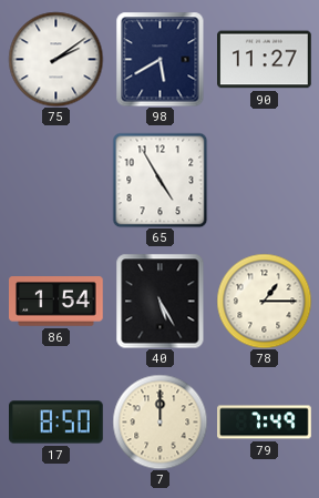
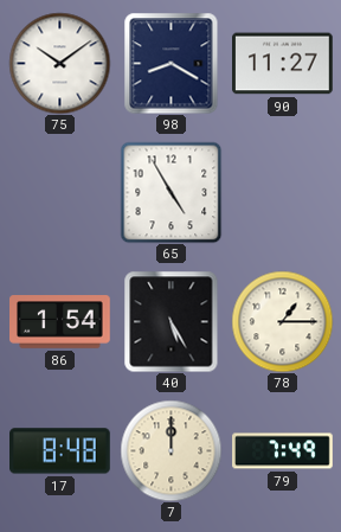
75: 2:09 -> 10:09 (59, 63)
98: 5:40 -> 8:20 (172, 63)
17: 8:50 -> 8:48 (60, 451)
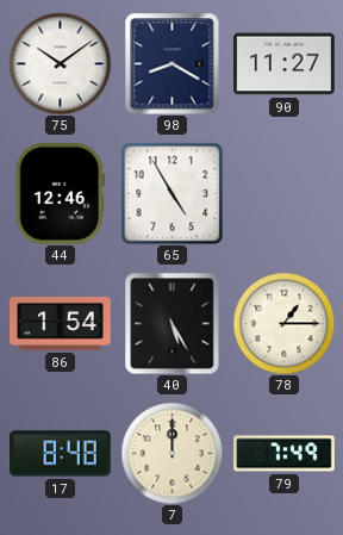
44: none -> 12:46 (60, 194)
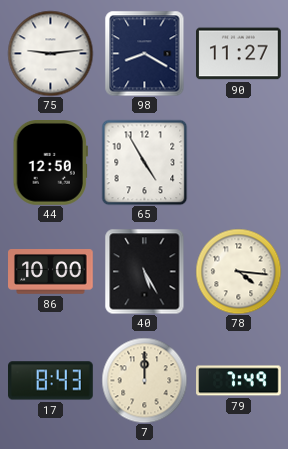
75: 10:09 -> 9:14 (50, 53)
44: 12:46 -> 12:50 (50, 163)
86: 1:54 -> 10:00 (51, 272)
78: 1:15 -> 4:16 (238, 271)
17: 8:48 -> 8:43 (51, 381)
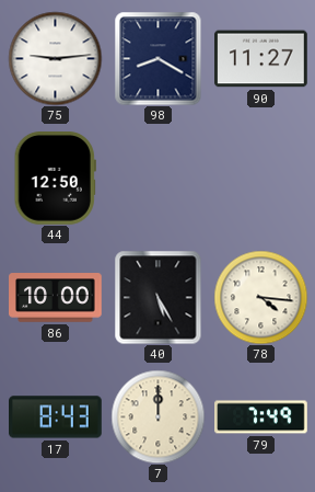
65: 4:55 -> none (144, 162)
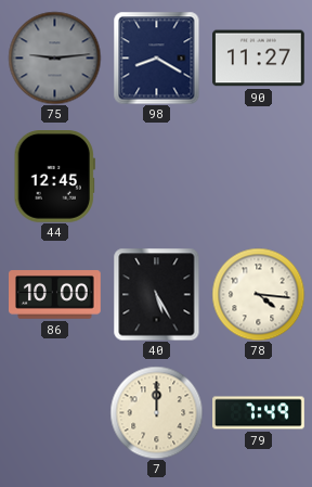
75 dial: white -> grey (54, 57)
44: 12:50 -> 12:45 (54, 177)
17: 8:43 -> none (56, 417)
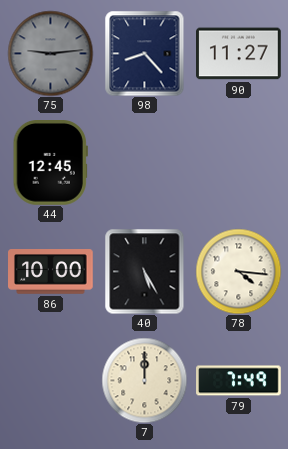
98: 8:20 -> 8:23 (145, 53)
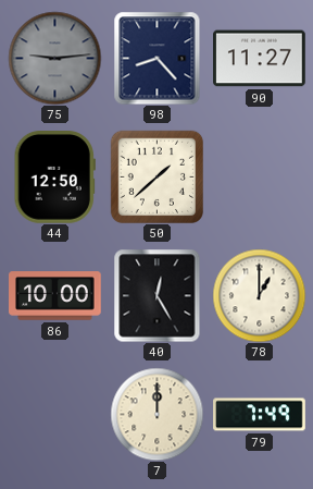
44: 12:45 -> 12:50 (54, 178)
50: none -> 1:38 (156, 176)
40: 5:25 -> 12:25 (158, 295)
78: 4:16 -> 1:00 (259, 295)
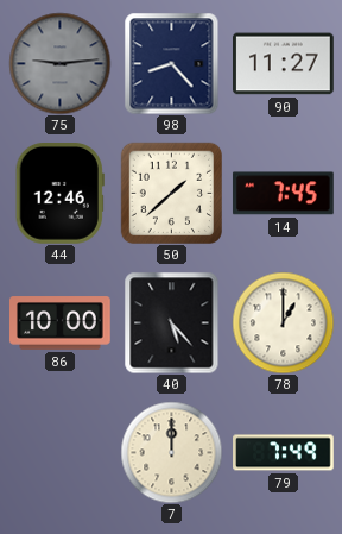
44: 12:50 -> 12:46 (59, 194)
14: none -> 7:45 (283, 194)
40: 12:25 -> 5:23 (172, 322)
